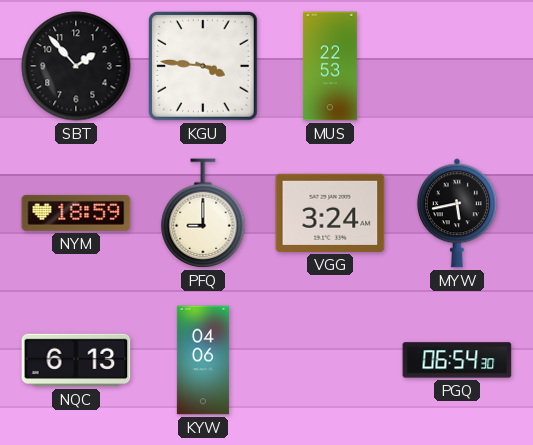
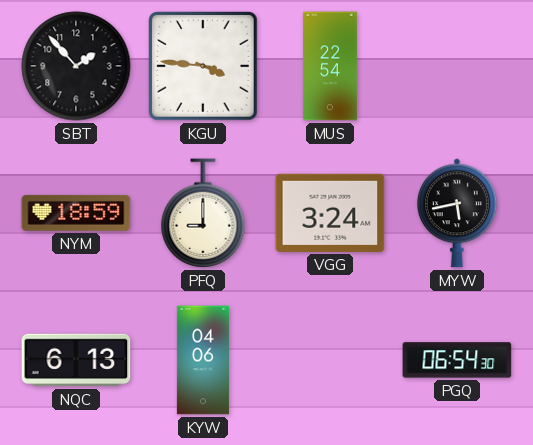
MUS: 22:53 -> 22:54 (331, 66)
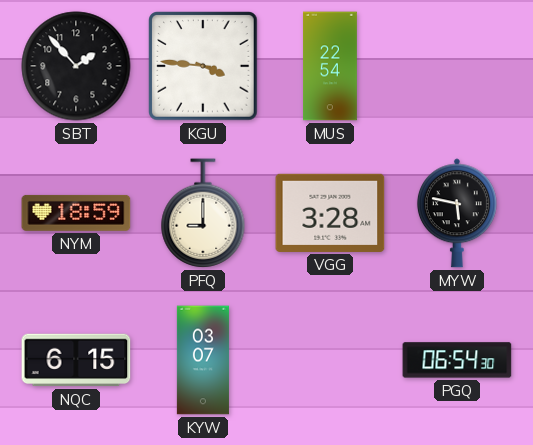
VGG: 3:24 -> 3:28 (330, 213)
MYW: 5:43 -> 5:47 (457, 213)
NQC: 6:13 -> 6:15 (76, 360)
KYW: 04:06 -> 03:07 (203, 360)
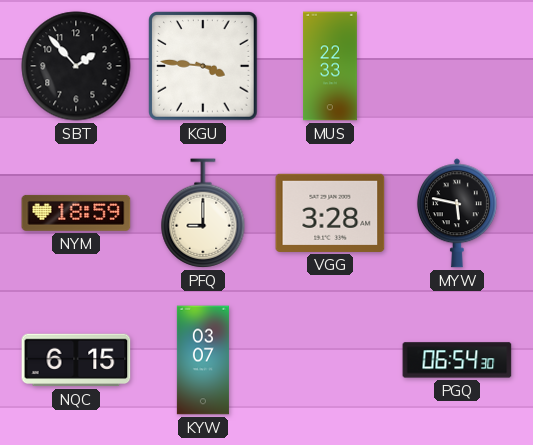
MUS: 22:54 -> 22:33 (331, 66)
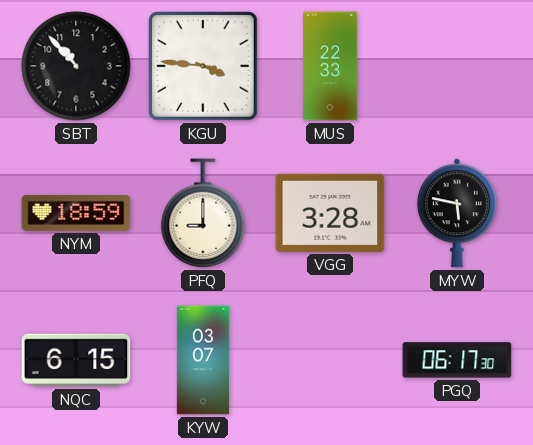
SBT: 1:53 -> 10:53 (76, 66)
PGQ: 06:54 -> 06:17 (457, 360)
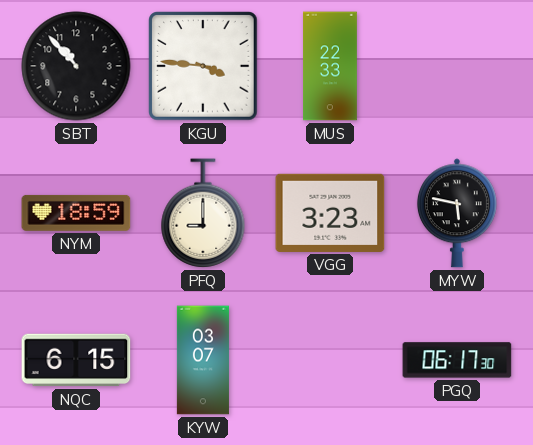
VGG: 3:28 -> 3:23 (330, 213)
